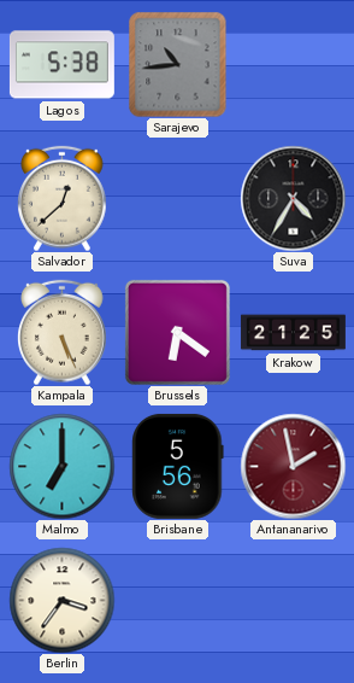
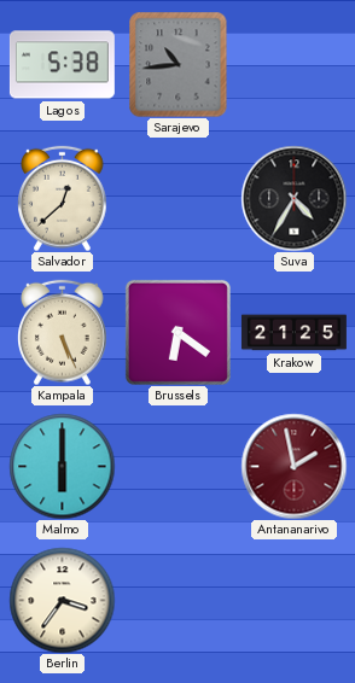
Malmo: 7:00 -> 6:00 (62, 466)
Brisbane: 5:56 -> none (178, 466)
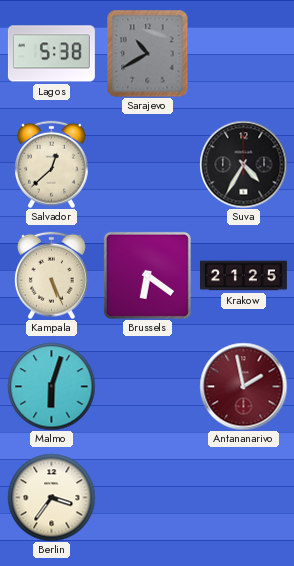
Sarajevo: 10:44 -> 10:40 (148, 53)
Malmo: 6:00 -> 6:03 (51, 386)
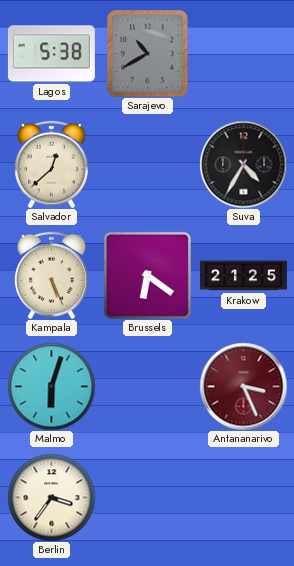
Antananarivo: 1:58 -> 3:26 (243, 386)
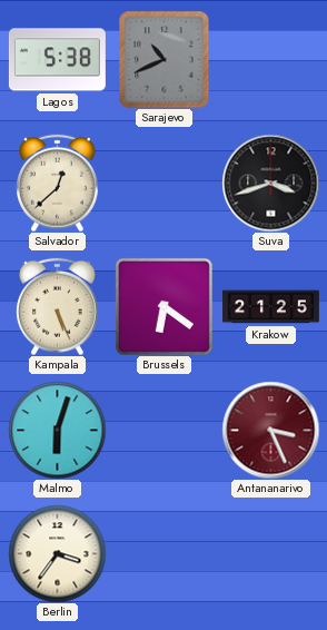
Sarajevo: 10:40 -> 10:41 (165, 59)
Suva: 4:35 -> 3:42 (270, 183)
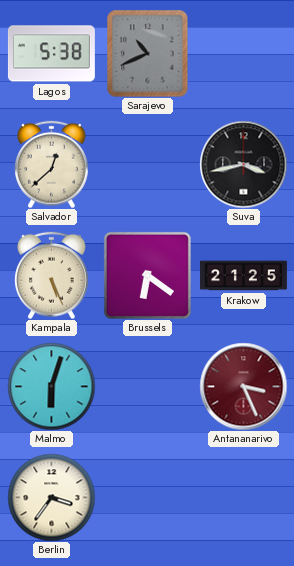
Suva: 3:42 -> 3:43 (243, 164)
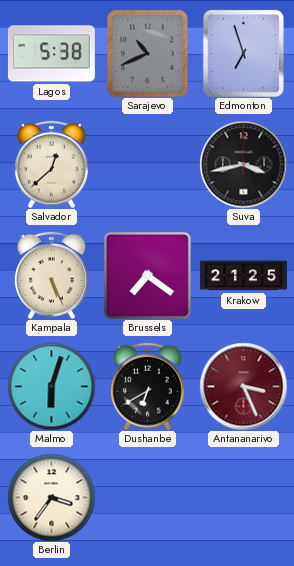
Edmonton: none -> 6:57 (243, 53)
Brussels: 6:21 -> 7:21 (147, 275)
Dushanbe: none -> 6:40 (148, 386)
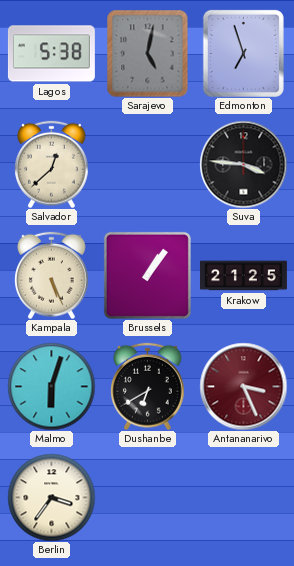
Sarajevo: 10:41 -> 5:02 (148, 53)
Suva: 3:43 -> 3:46 (243, 164)
Brussels: 7:21 -> 1:06 (147, 275)
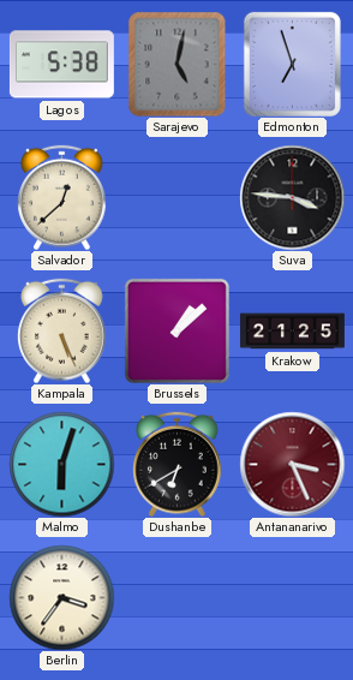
Brussels: 1:06 -> 1:08 (176, 330)
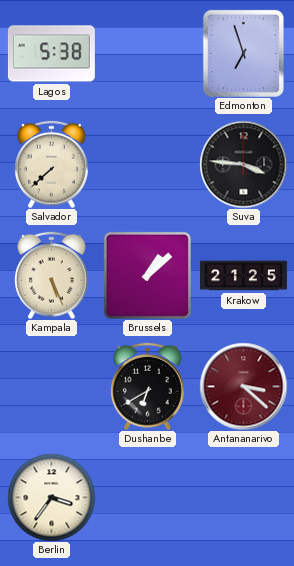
Sarajevo: 5:02 -> none (178, 64)
Salvador: 12:38 -> 7:38 (52, 164)
Malmo: 6:03 -> none (61, 464)
Antananarivo: 3:26 -> 3:22 (243, 386)
